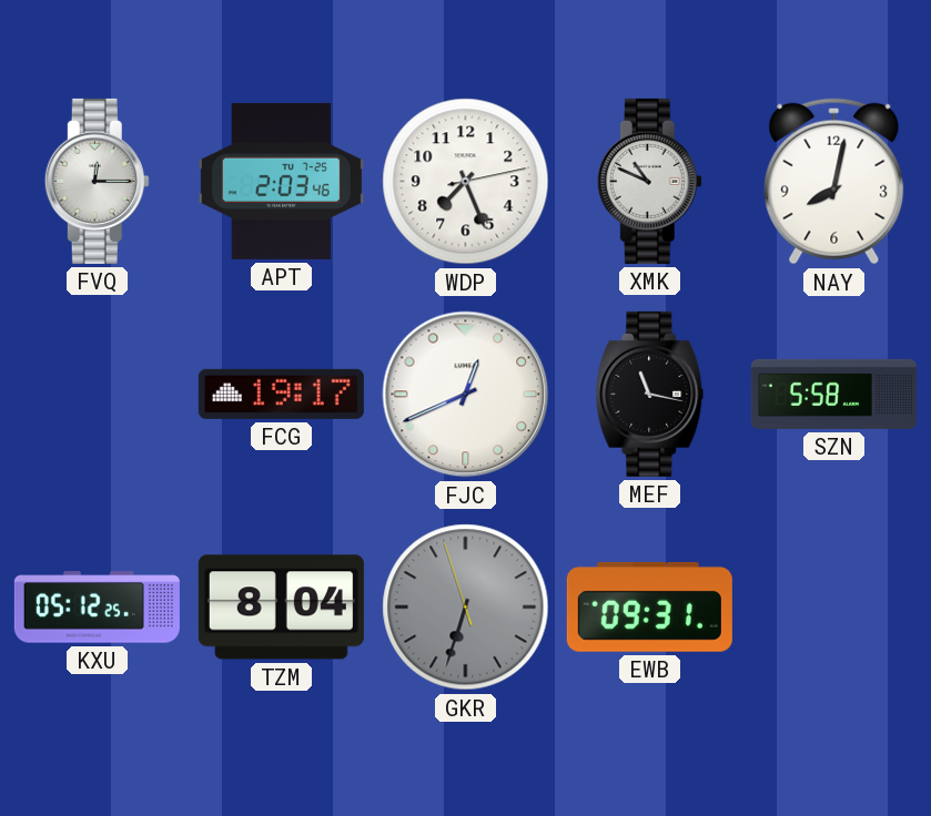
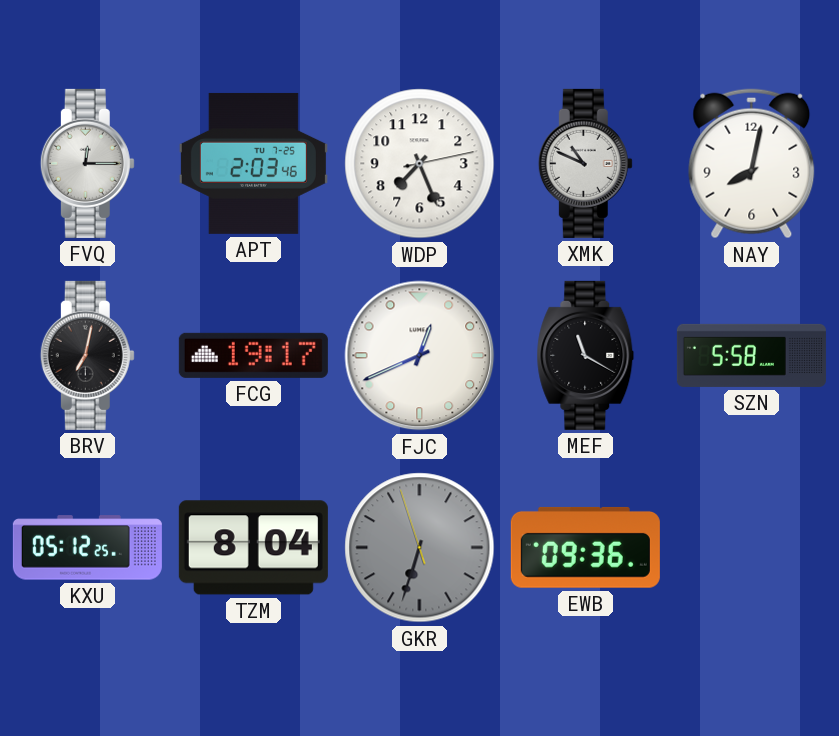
BRV: none -> 7:02 (87, 355)
MEF: 11:17 -> 11:20 (586, 355)
EWB: 09:31 -> 09:36 (585, 547)
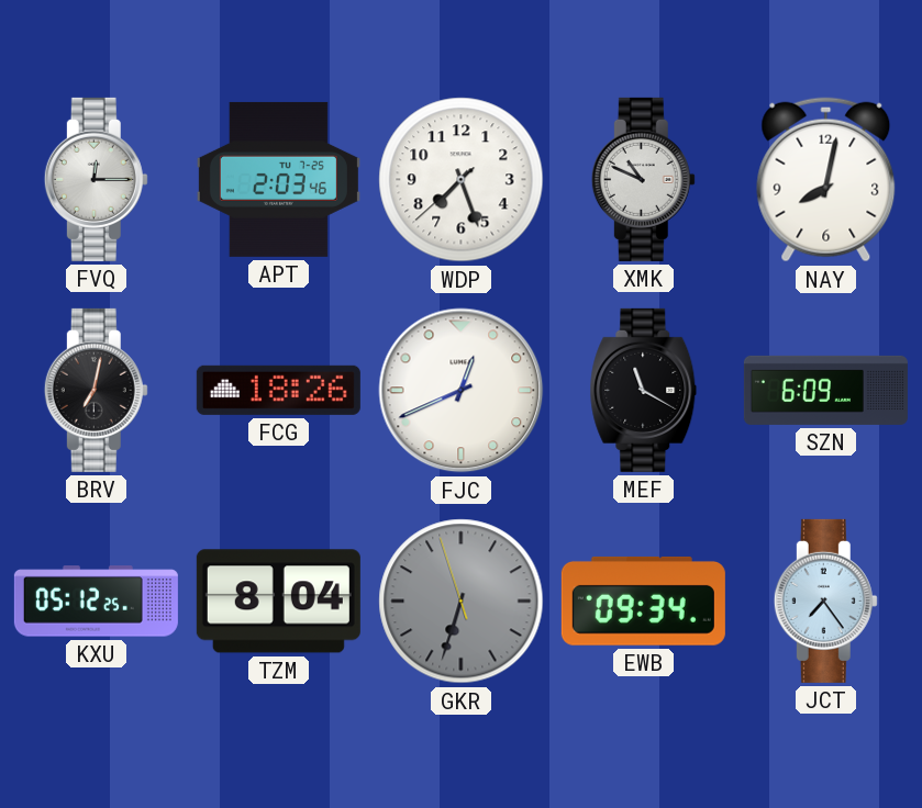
WDP: 7:26:13 -> 7:26:38 (462, 180)
FCG: 19:17 -> 18:26 (278, 390)
SZN: 5:58 -> 6:09 (825, 390)
EWB: 09:36 -> 09:34 (643, 601)
JCT: none -> 7:24 (825, 601)
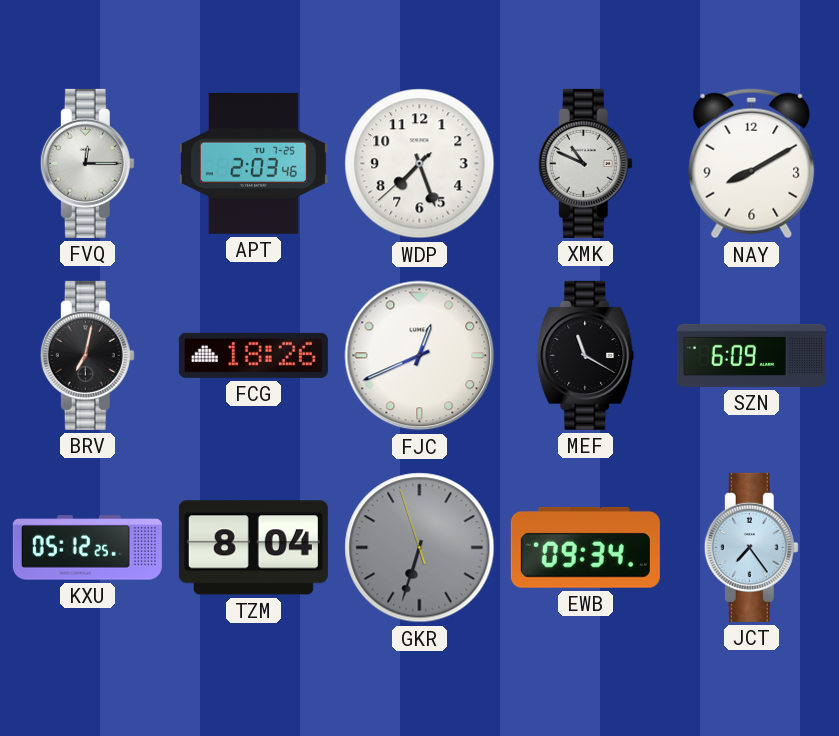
NAY: 8:02 -> 8:10 (752, 164)
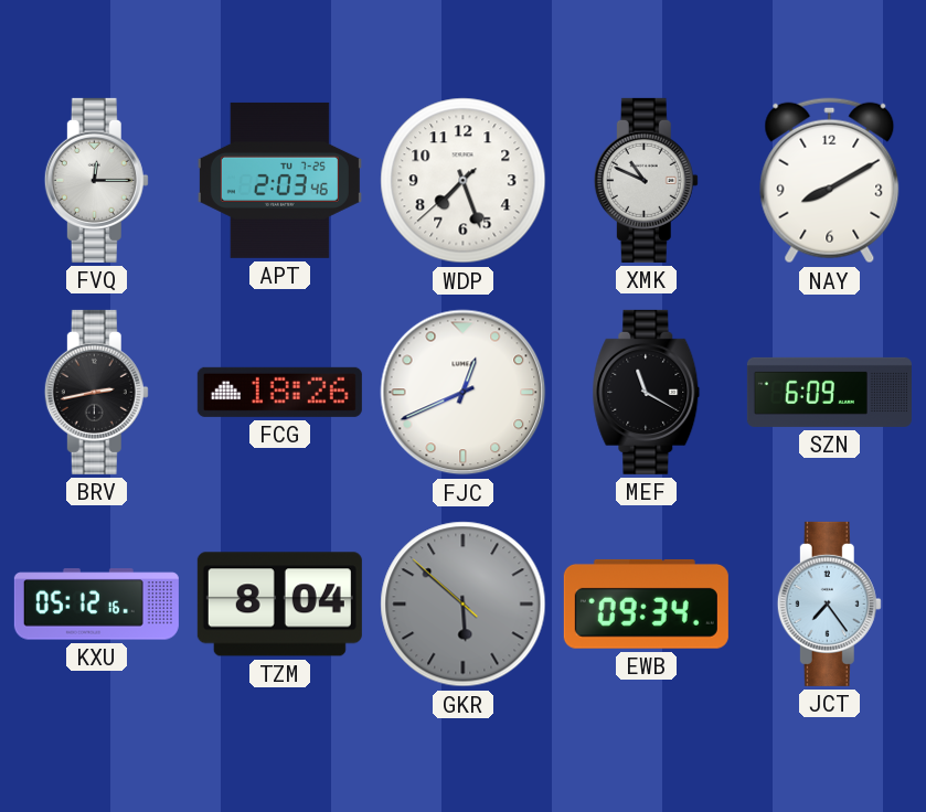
BRV: 7:02 -> 2:43 (96, 392)
KXU: 05:12:25 -> 05:12:16 (96, 605)
GKR: 6:32 -> 5:51 (464, 605)
